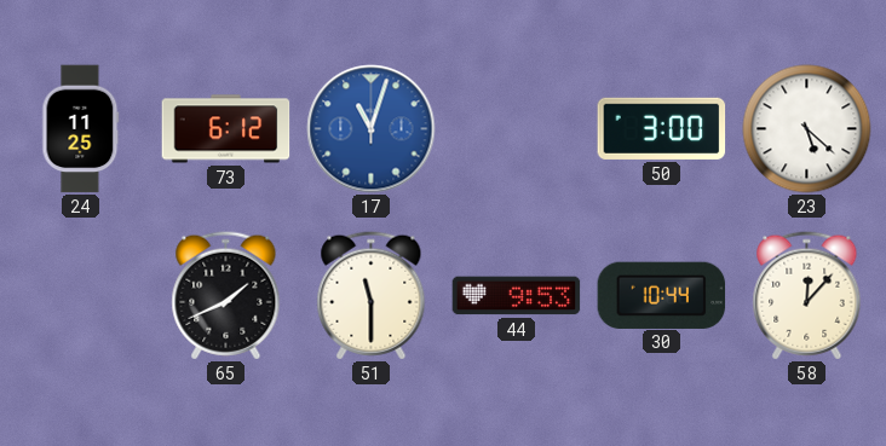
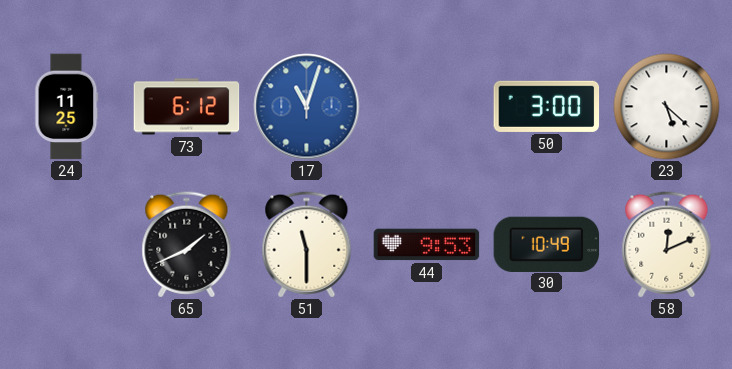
30: 10:44 -> 10:49 (547, 244)
58: 12:07 -> 12:11 (667, 245)
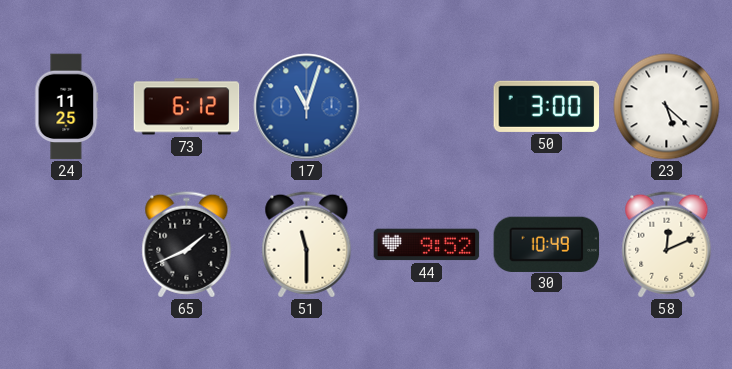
44: 9:53 -> 9:52 (427, 245)
